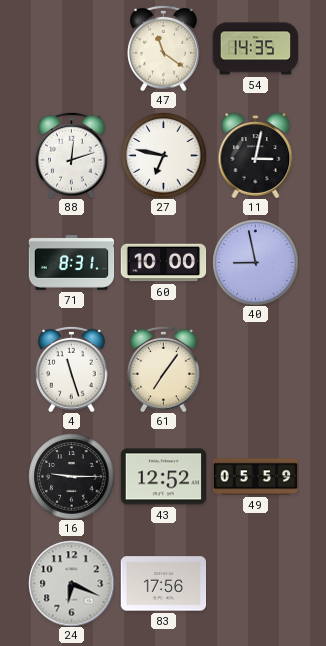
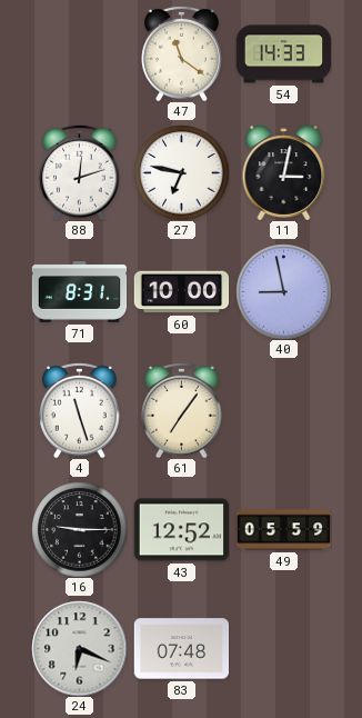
54: 14:35 -> 14:33 (283, 54)
83: 17:56 -> 07:48 (181, 649)
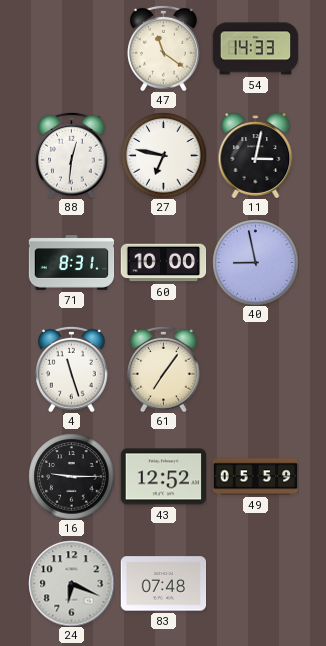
88: 12:12 -> 12:31 (72, 155)
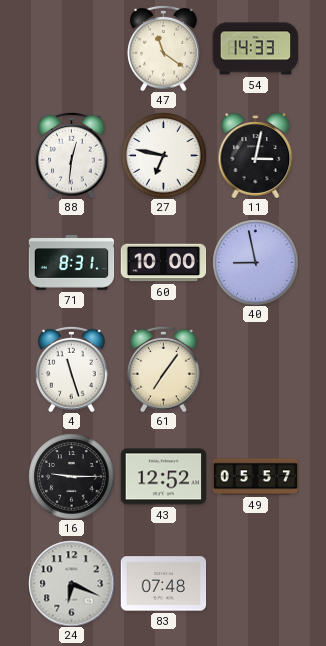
49: 05:59 -> 05:57 (255, 477)
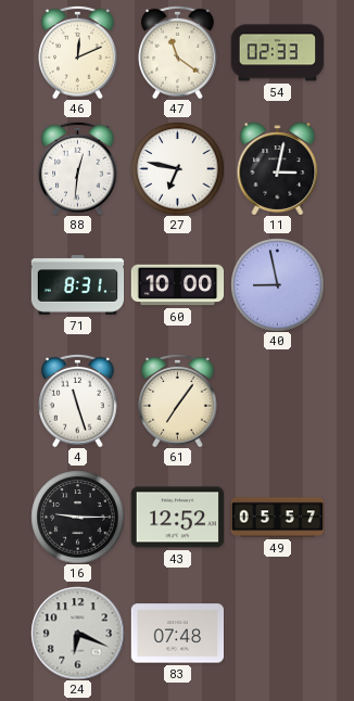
46: none -> 12:11 (78, 52)
54: 14:33 -> 02:33 (277, 53)
